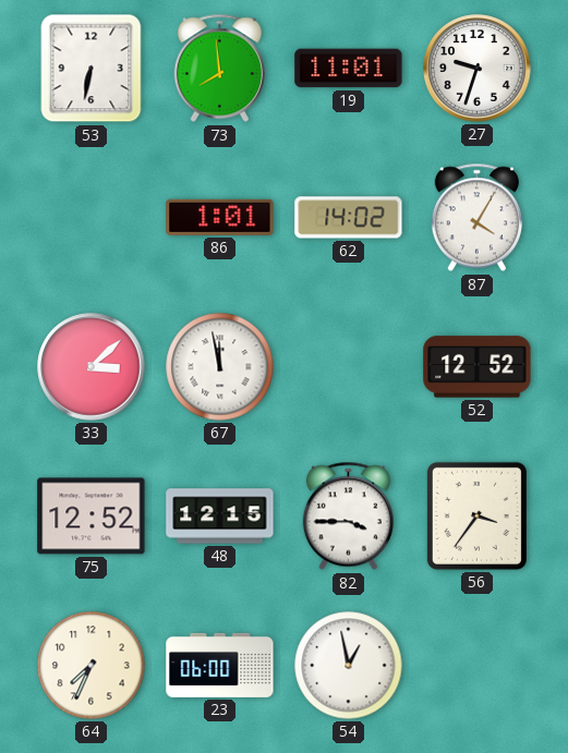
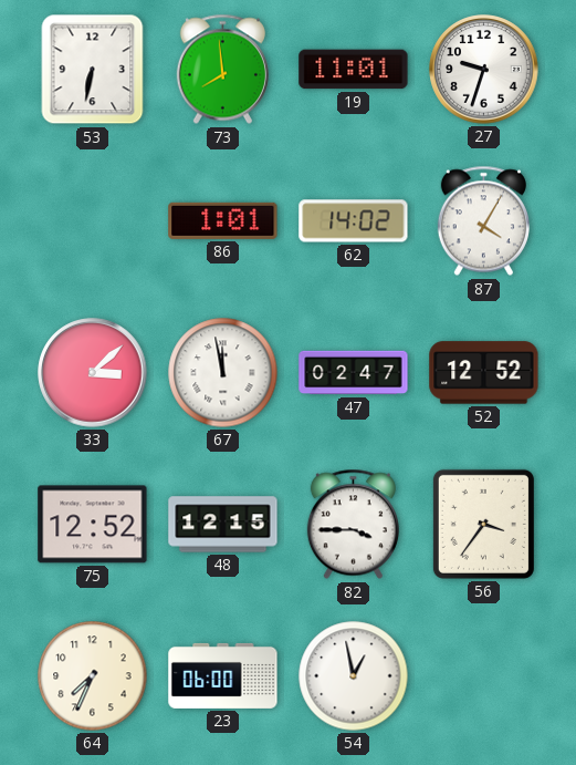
47: none -> 02:47 (354, 373)
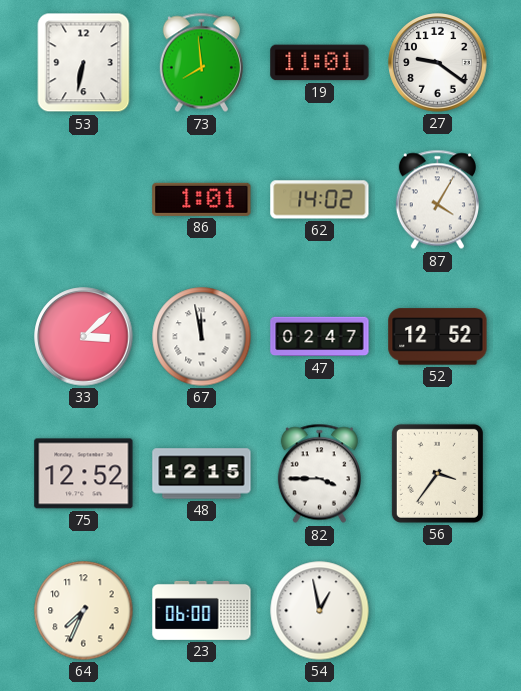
27: 9:33 -> 9:21 (438, 63)
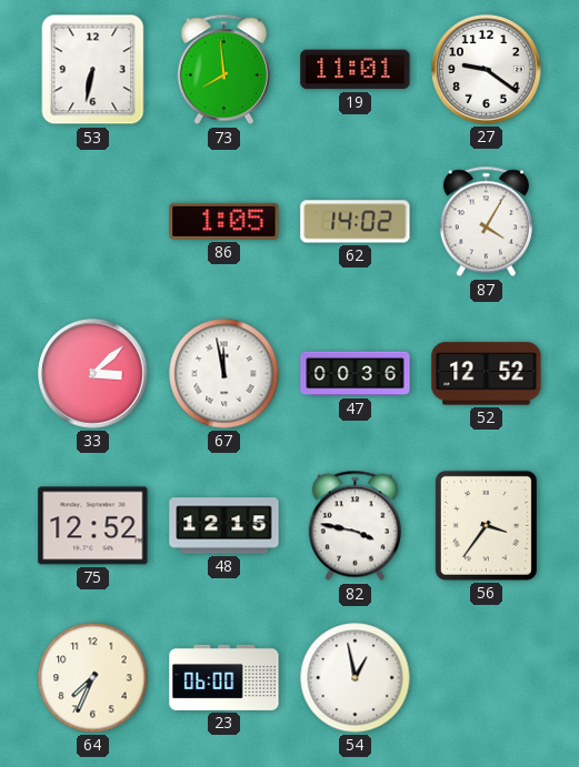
86: 1:01 -> 1:05 (224, 221)
47: 02:47 -> 00:36 (356, 374)
82: 3:45 -> 3:47 (355, 526)
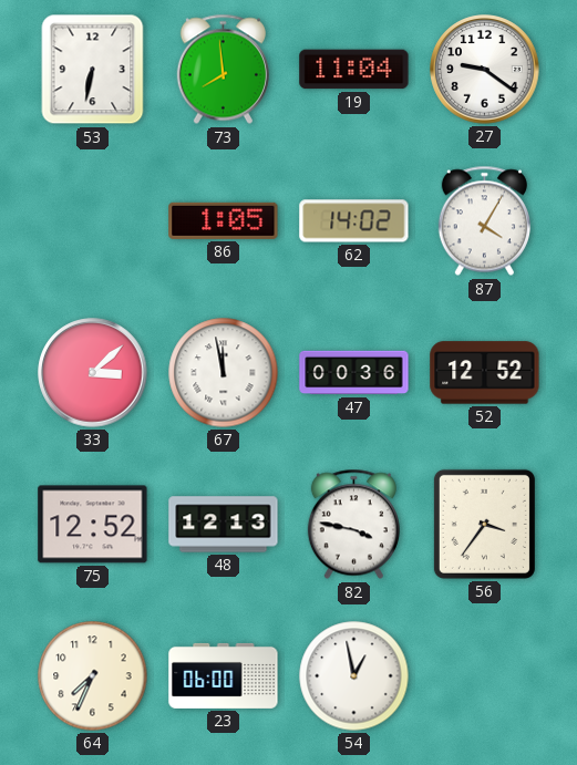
19: 11:01 -> 11:04 (354, 70)
48: 12:15 -> 12:13 (224, 525)
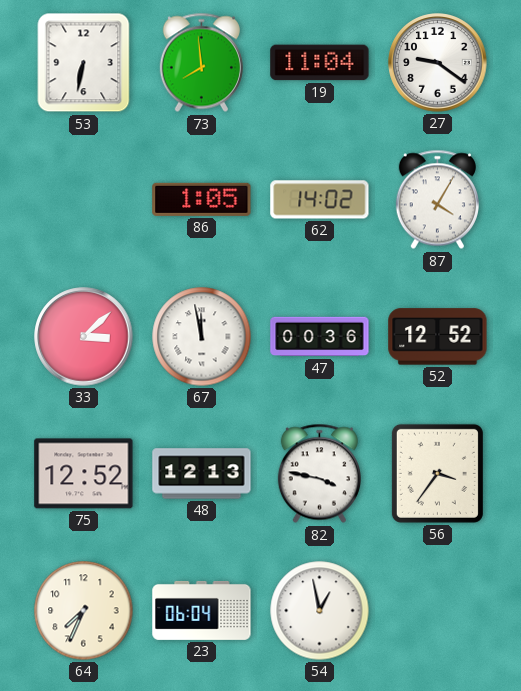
23: 06:00 -> 06:04 (202, 610)
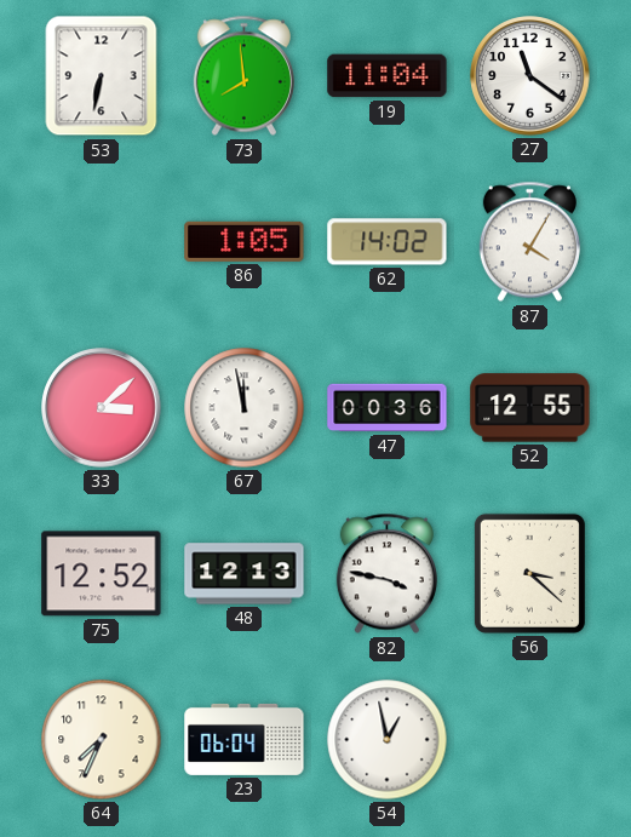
27: 9:21 -> 11:21 (530, 76)
52: 12:52 -> 12:55 (530, 408)
56: 3:36 -> 3:22 (529, 573)
